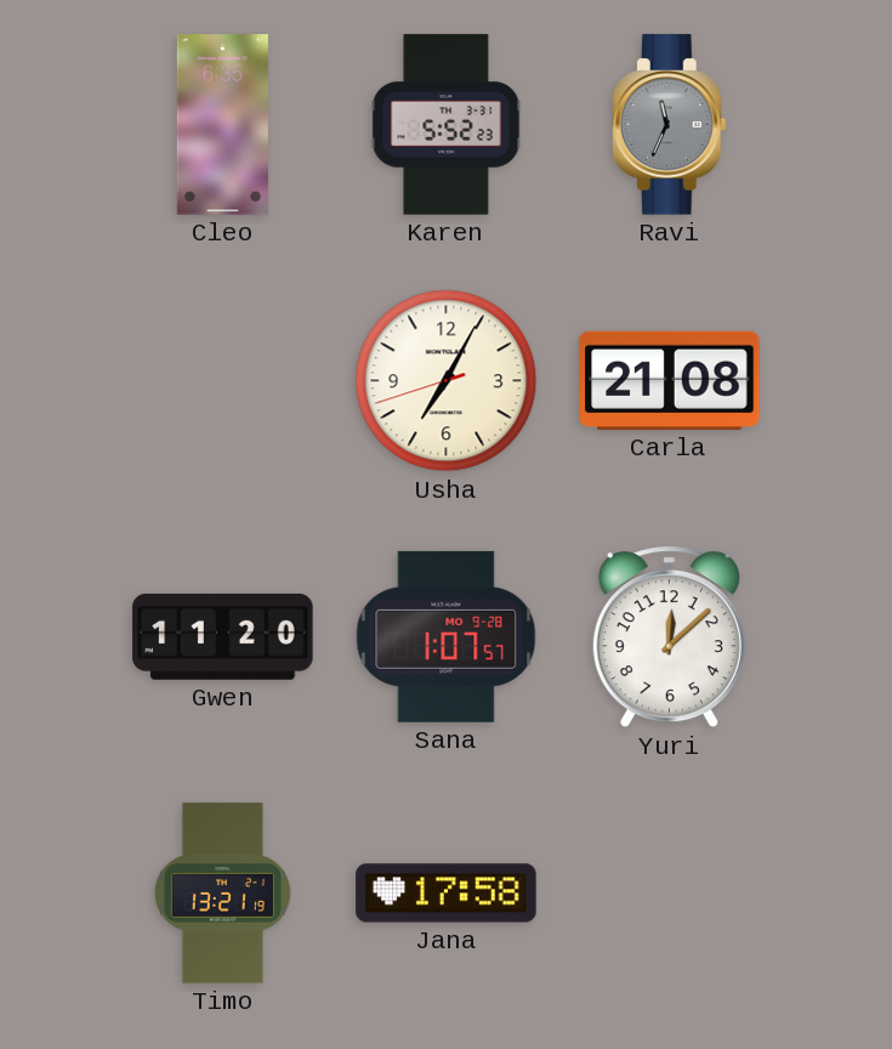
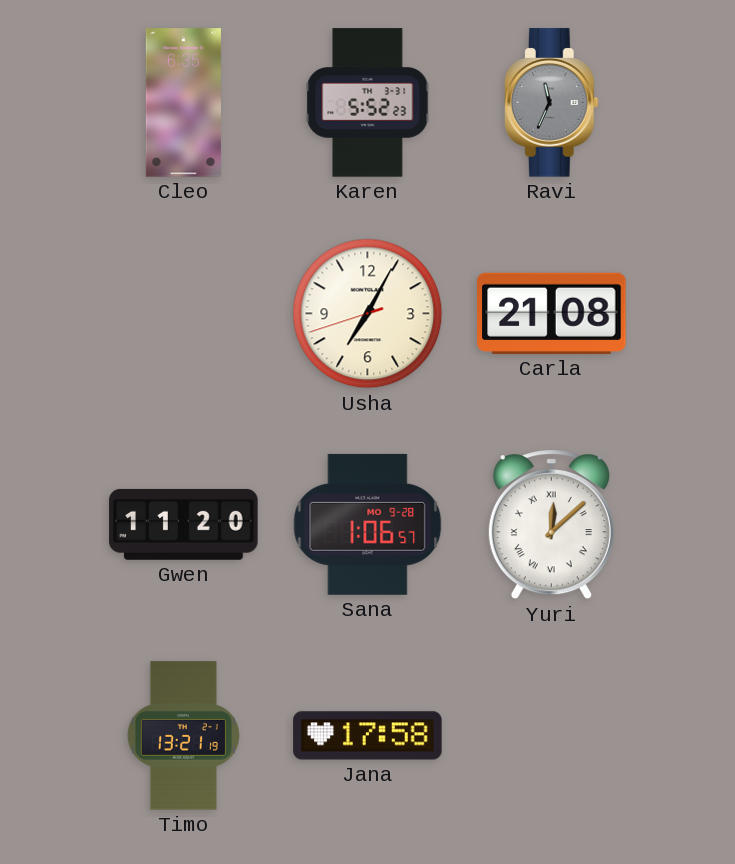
Sana: 1:07 -> 1:06 (368, 524)
Yuri numerals: Arabic -> Roman (551, 525)
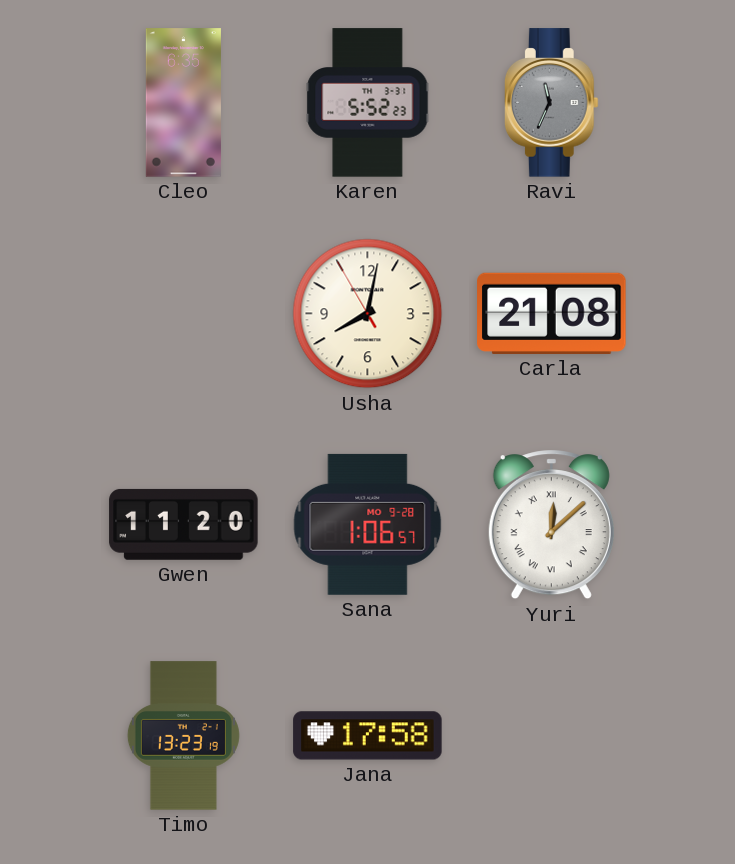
Usha: 7:04 -> 8:01 (368, 314)
Timo: 13:21 -> 13:23 (183, 736)
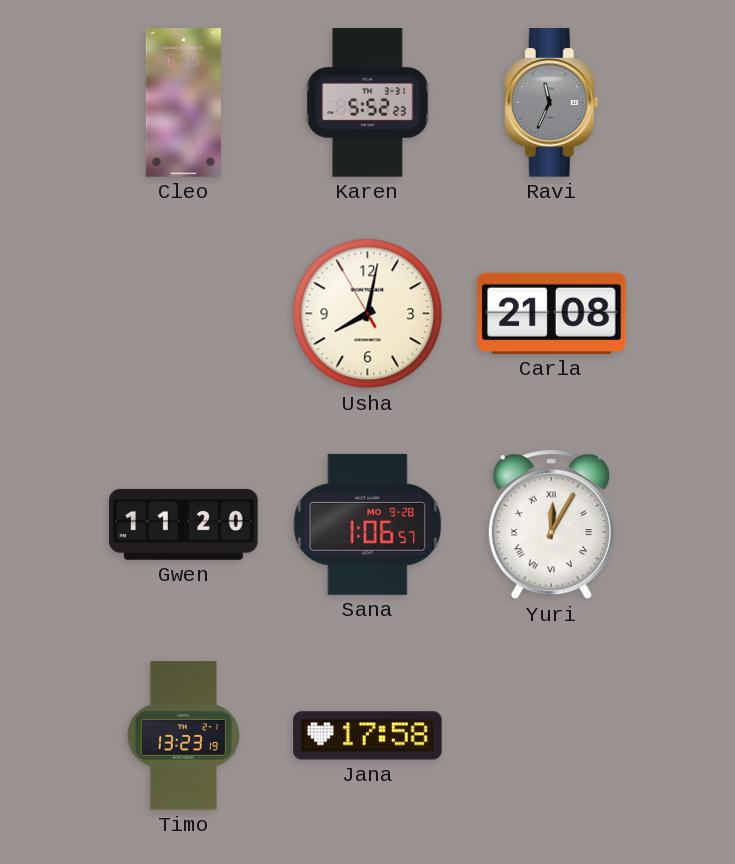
Yuri: 12:08 -> 12:05 (551, 525)
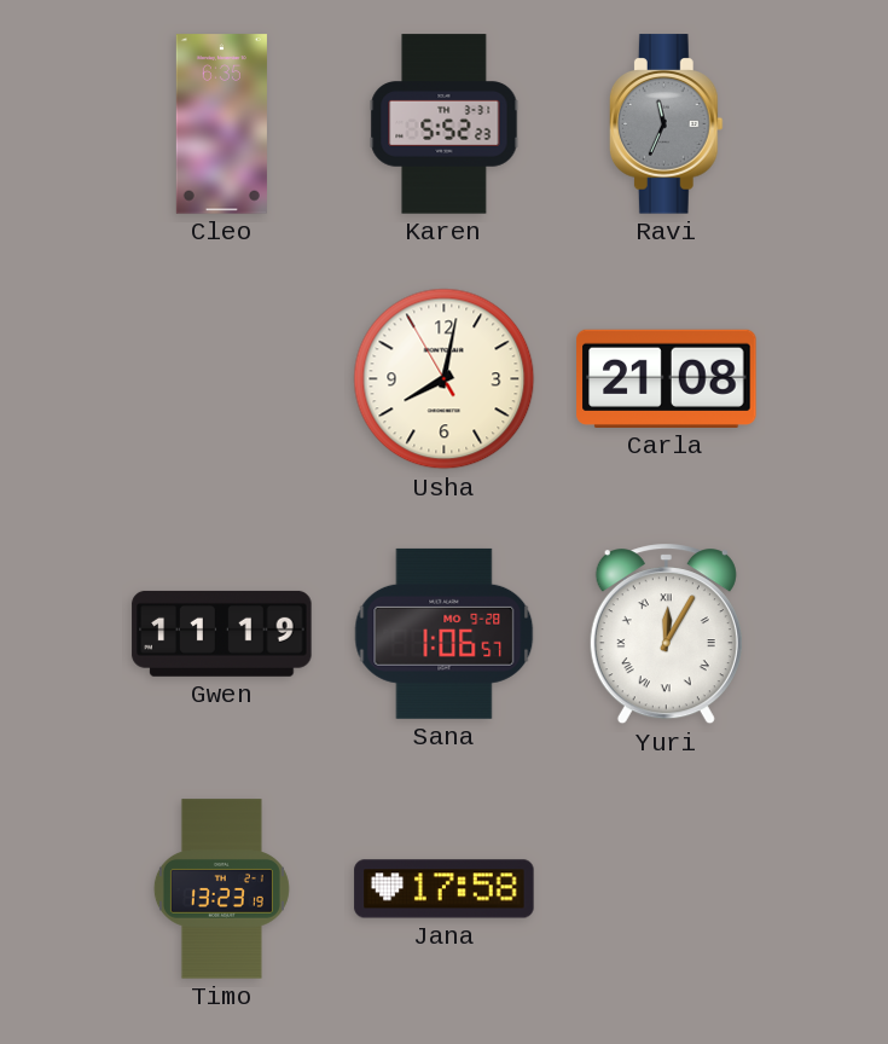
Gwen: 11:20 -> 11:19 (222, 633)
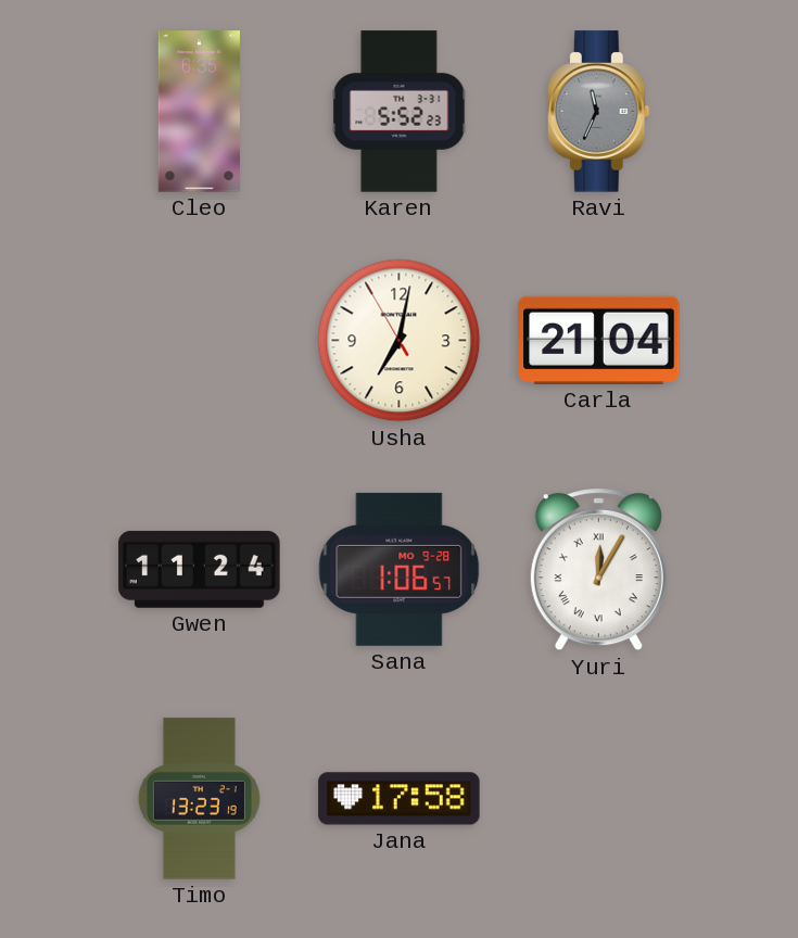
Usha: 8:01 -> 7:01 (400, 341)
Carla: 21:08 -> 21:04 (599, 340)
Gwen: 11:19 -> 11:24 (200, 569)
